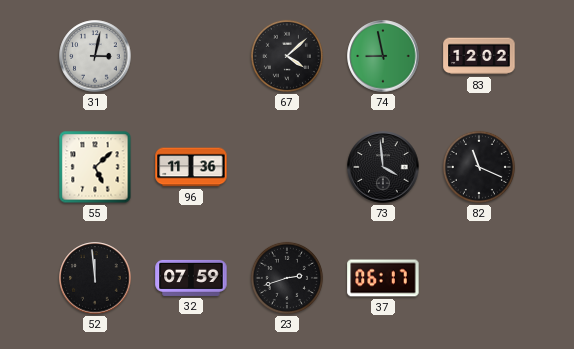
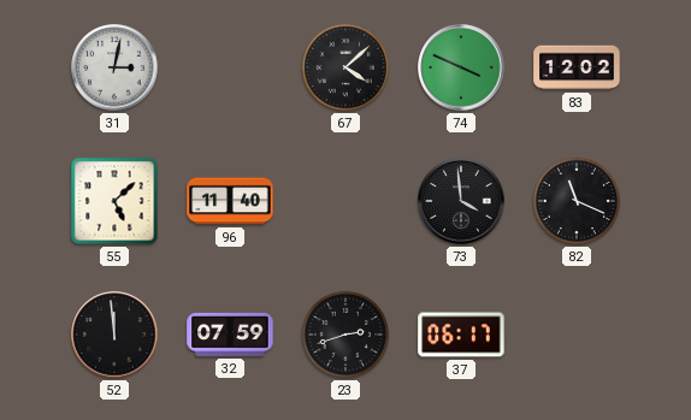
74: 8:58 -> 3:49 (461, 67)
96: 11:36 -> 11:40 (230, 201)
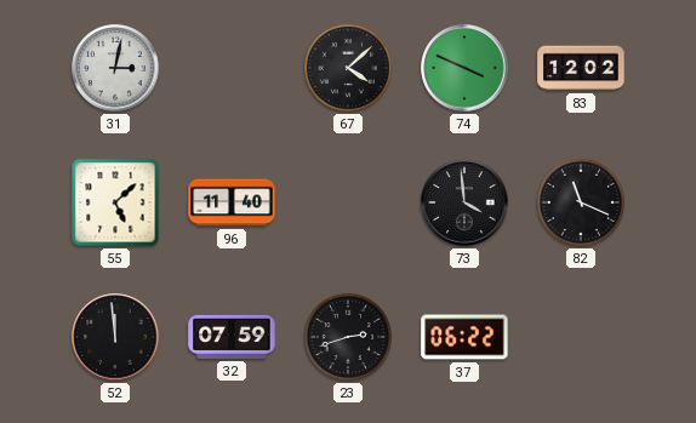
37: 06:17 -> 06:22 (464, 337)
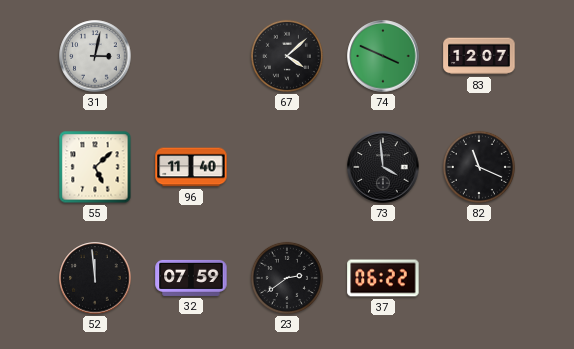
83: 12:02 -> 12:07 (479, 56)
23: 2:42 -> 2:39 (287, 278)
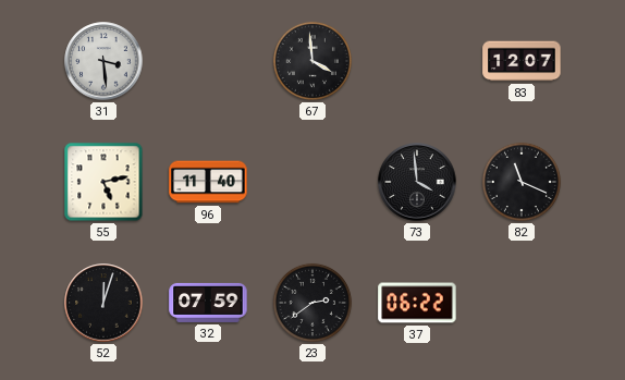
31: 3:02 -> 3:29 (103, 61)
67: 4:08 -> 3:59 (312, 61)
74: 3:49 -> none (383, 56)
55: 5:08 -> 5:13 (103, 182)
52: 11:59 -> 12:03 (103, 303)
